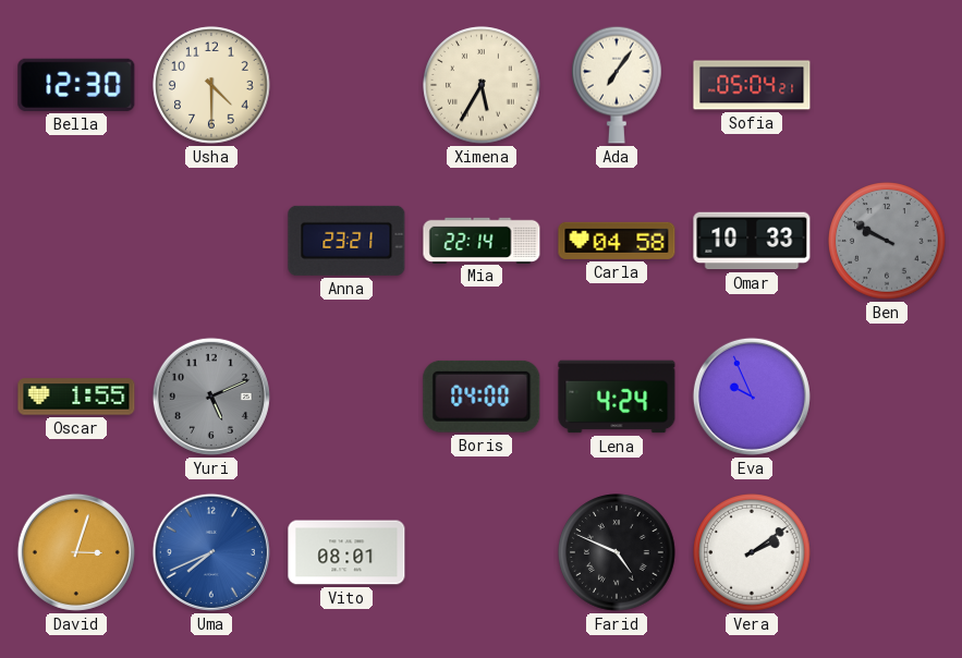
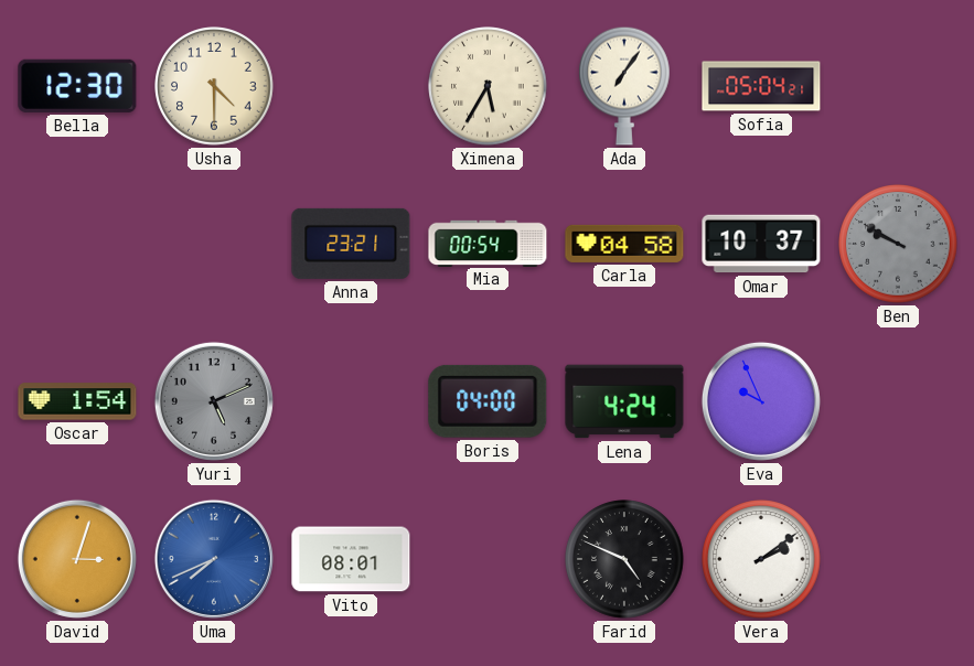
Mia: 22:14 -> 00:54 (488, 243)
Omar: 10:33 -> 10:37 (761, 244)
Oscar: 1:55 -> 1:54 (77, 401)
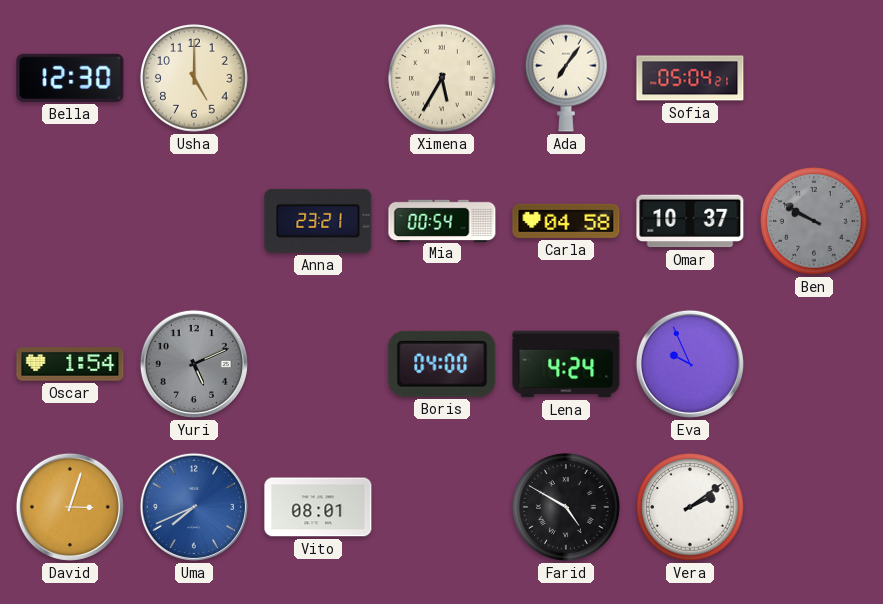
Usha: 4:30 -> 5:00 (194, 78)
Farid: 4:49 -> 4:50 (566, 507)
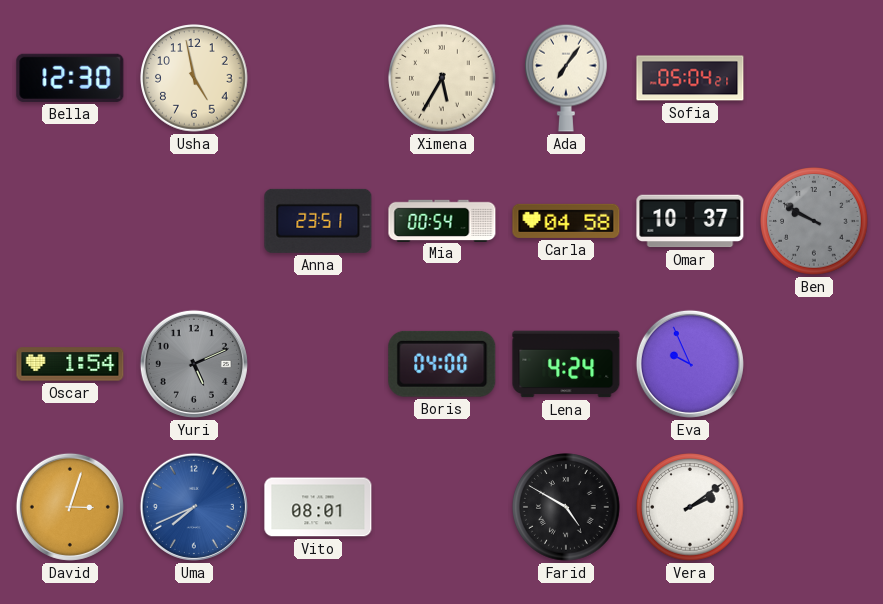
Usha: 5:00 -> 4:58 (194, 78)
Anna: 23:21 -> 23:51 (318, 221)
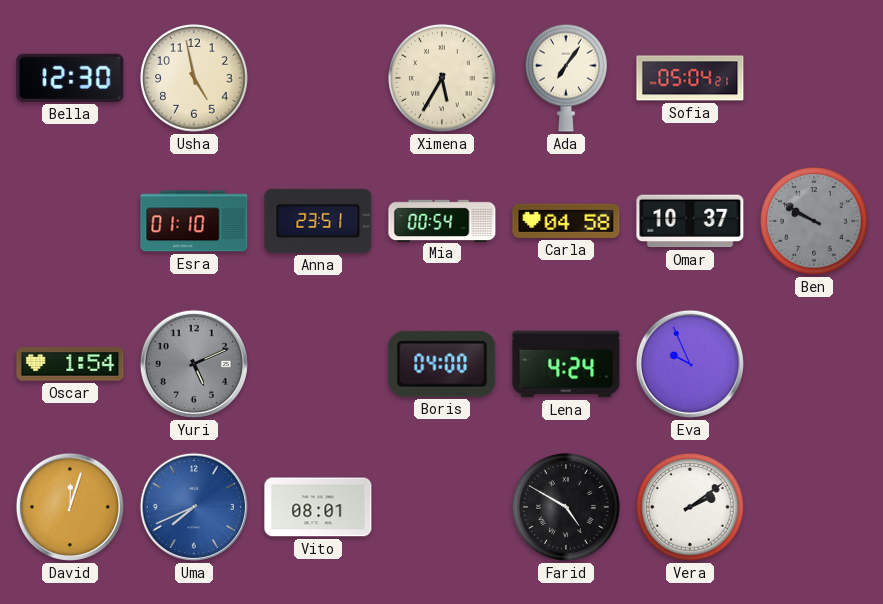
Esra: none -> 01:10 (194, 221)
David: 3:03 -> 12:03 (70, 507)
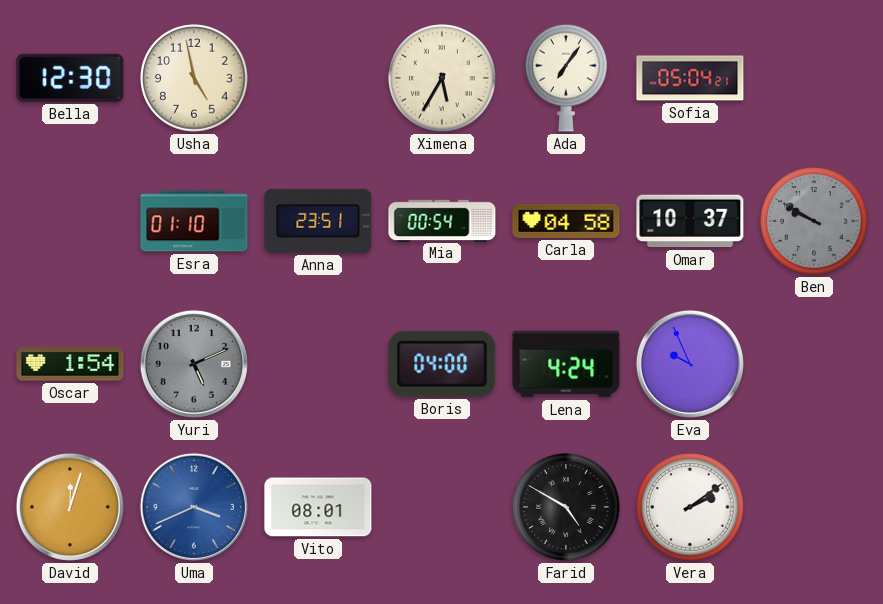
Uma: 7:41 -> 3:41 (194, 507)
